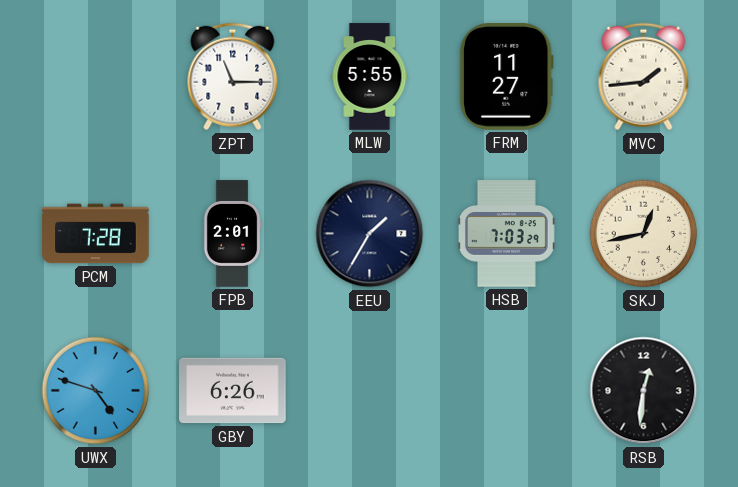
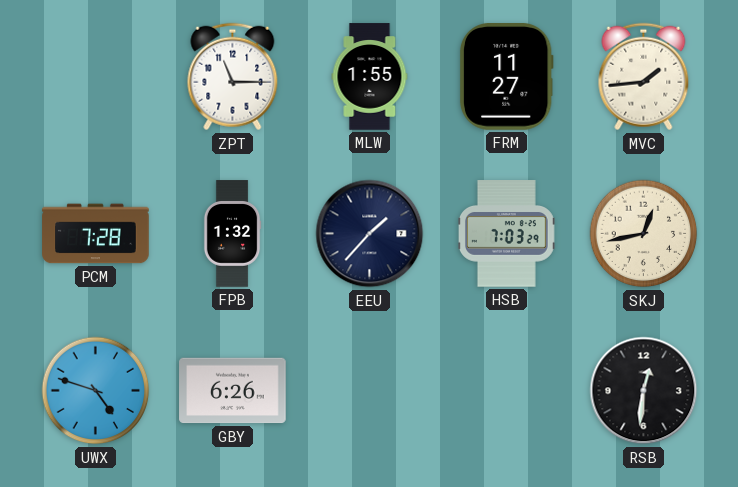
MLW: 5:55 -> 1:55 (370, 77)
FPB: 2:01 -> 1:32 (232, 234)
EEU: 1:35 -> 1:37 (370, 234)
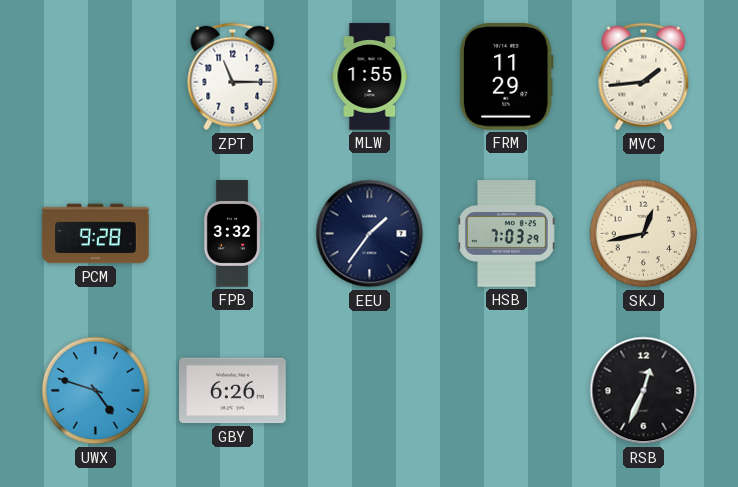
FRM: 11:27 -> 11:29 (506, 77)
PCM: 7:28 -> 9:28 (96, 234)
FPB: 1:32 -> 3:32 (232, 234)
EEU: 1:37 -> 1:36 (370, 234)
RSB: 12:31 -> 12:34 (644, 391)
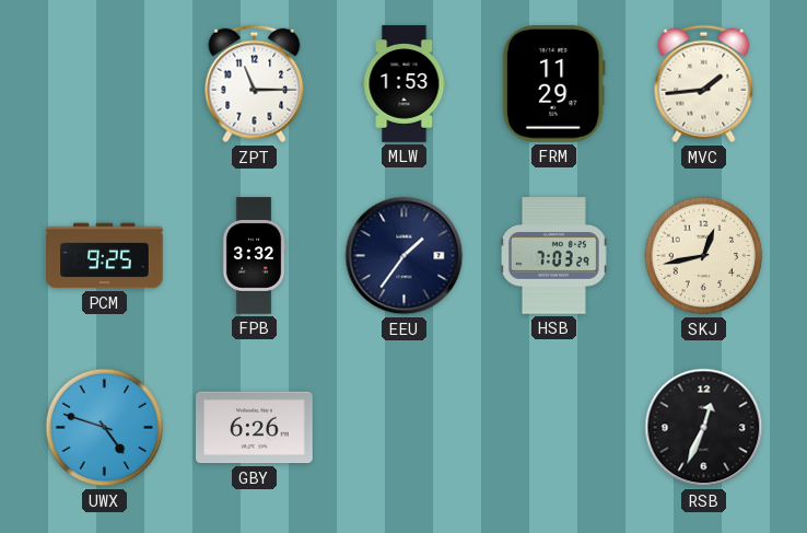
MLW: 1:55 -> 1:53 (405, 84)
PCM: 9:28 -> 9:25 (105, 256)
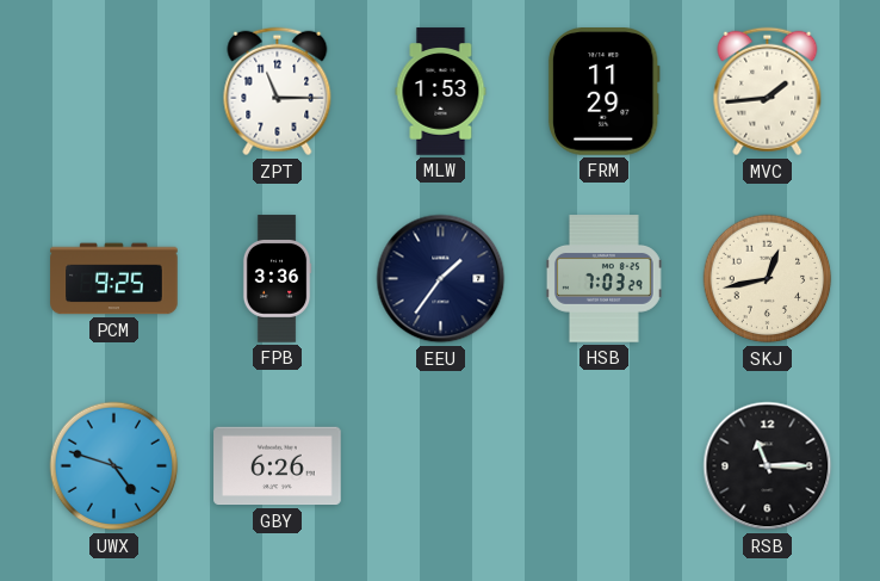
FPB: 3:32 -> 3:36 (277, 279)
RSB: 12:34 -> 11:15 (768, 466)
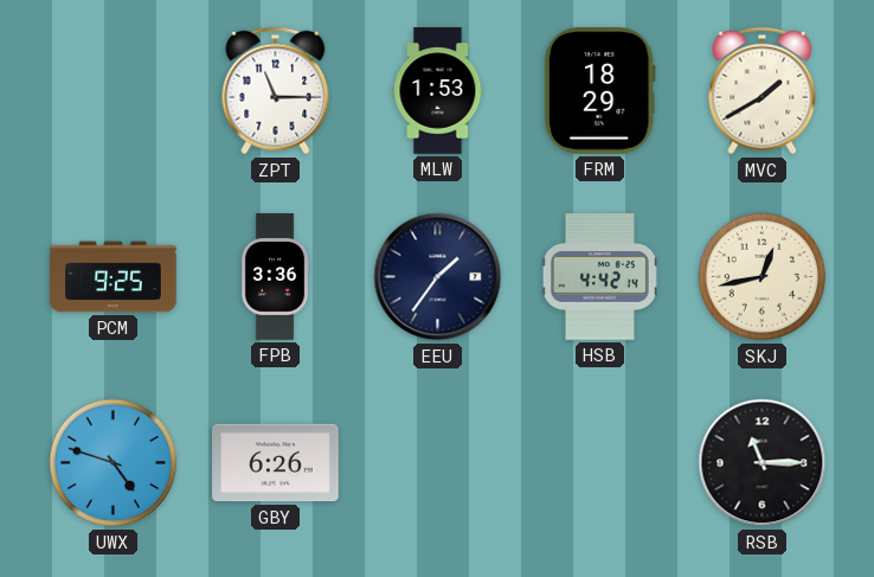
FRM: 11:29 -> 18:29 (599, 91)
MVC: 1:44 -> 1:40 (763, 91)
HSB: 7:03 -> 4:42 (599, 277)
